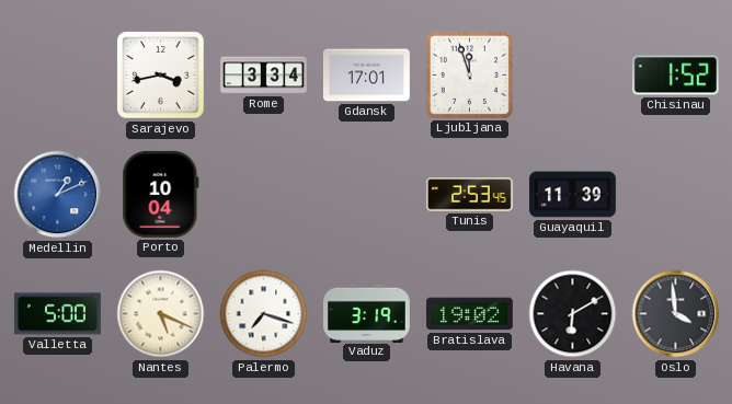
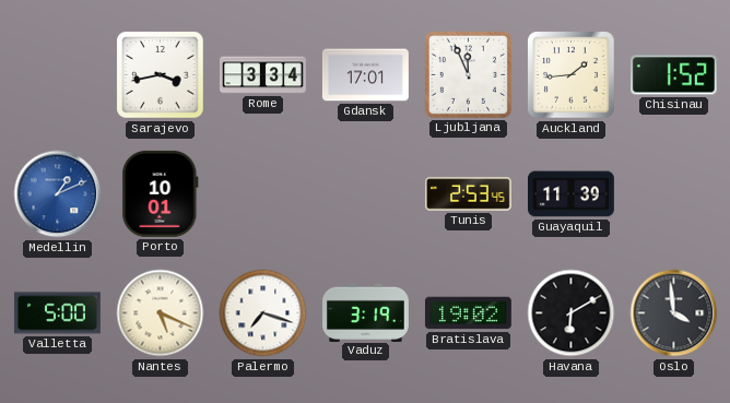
Ljubljana: 11:57 -> 11:56 (468, 74)
Auckland: none -> 1:44 (572, 75)
Porto: 10:04 -> 10:01 (161, 193)
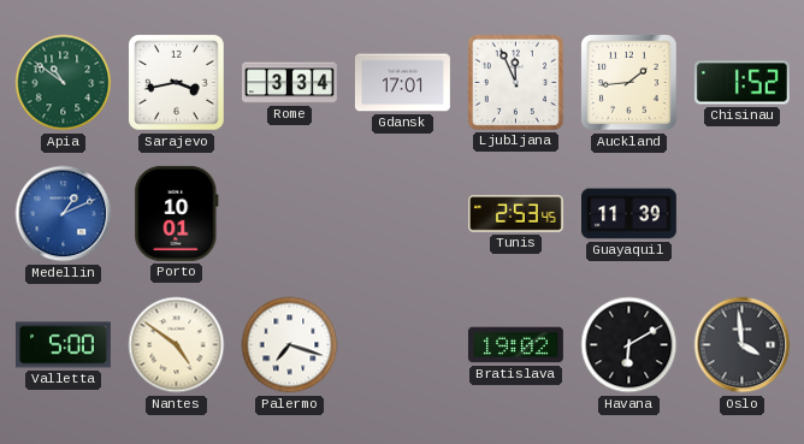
Apia: none -> 10:51 (64, 83)
Nantes: 5:19 -> 4:51 (177, 345)
Vaduz: 3:19 -> none (366, 312)
